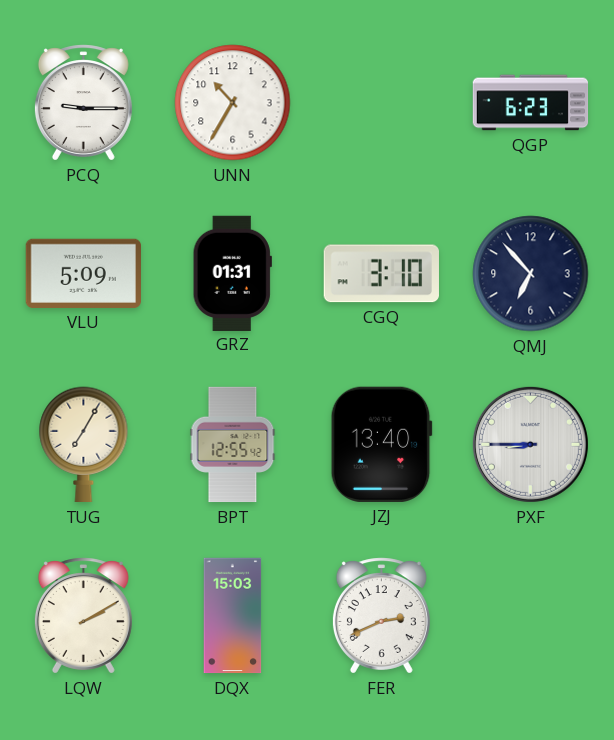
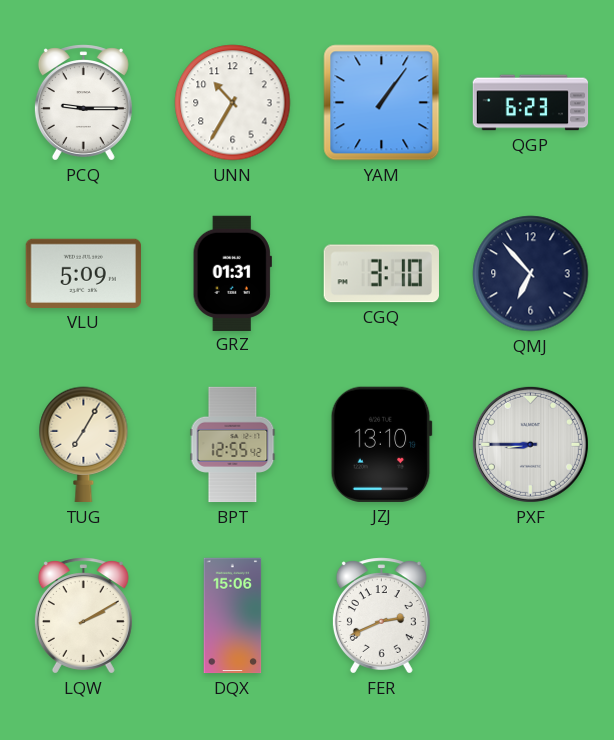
YAM: none -> 1:06 (382, 103)
JZJ: 13:40 -> 13:10 (381, 444)
DQX: 15:03 -> 15:06 (233, 616)
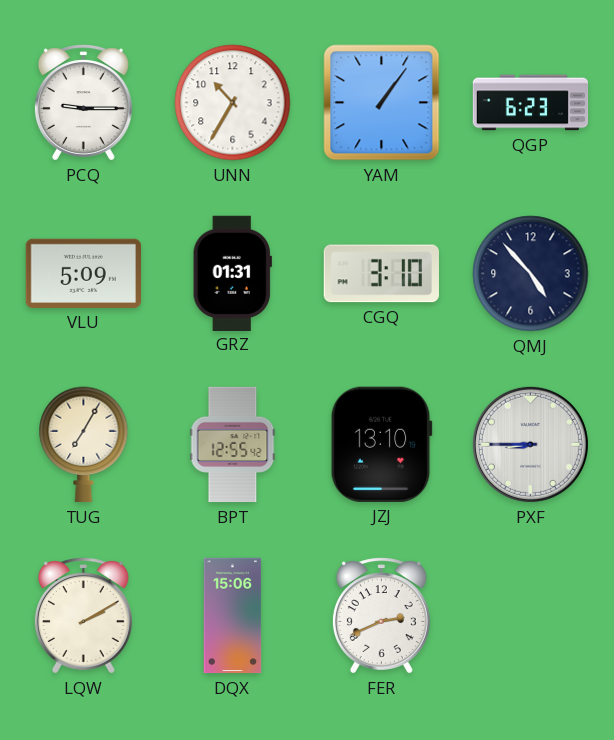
QMJ: 6:53 -> 4:53 (531, 274)
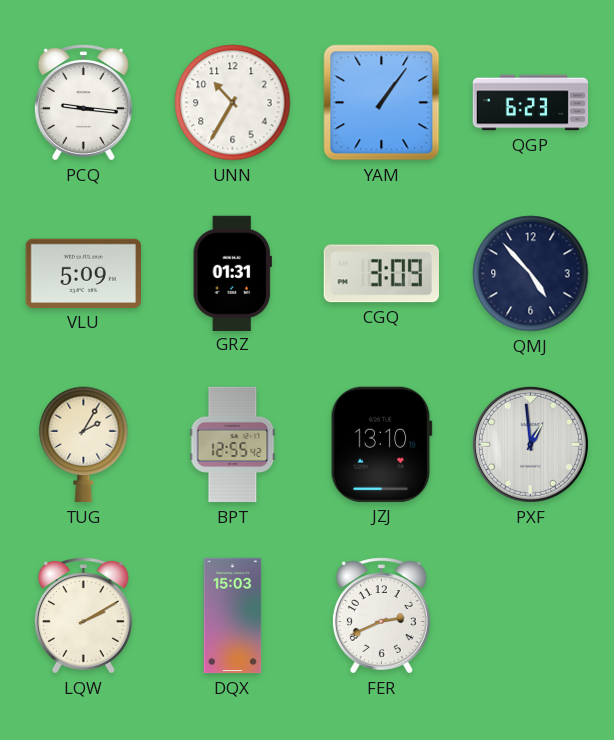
PCQ: 9:15 -> 9:16 (83, 103)
CGQ: 3:10 -> 3:09 (381, 274)
TUG: 7:05 -> 2:05 (84, 445)
PXF: 8:45 -> 12:59 (530, 444)
DQX: 15:06 -> 15:03 (233, 616)
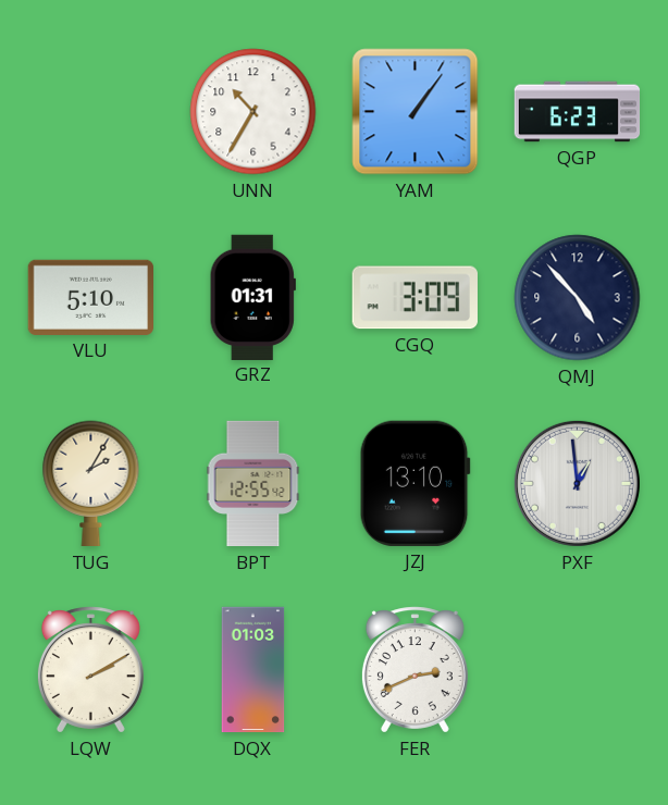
PCQ: 9:16 -> none (83, 103)
VLU: 5:09 -> 5:10 (90, 297)
DQX: 15:03 -> 01:03 (253, 670)
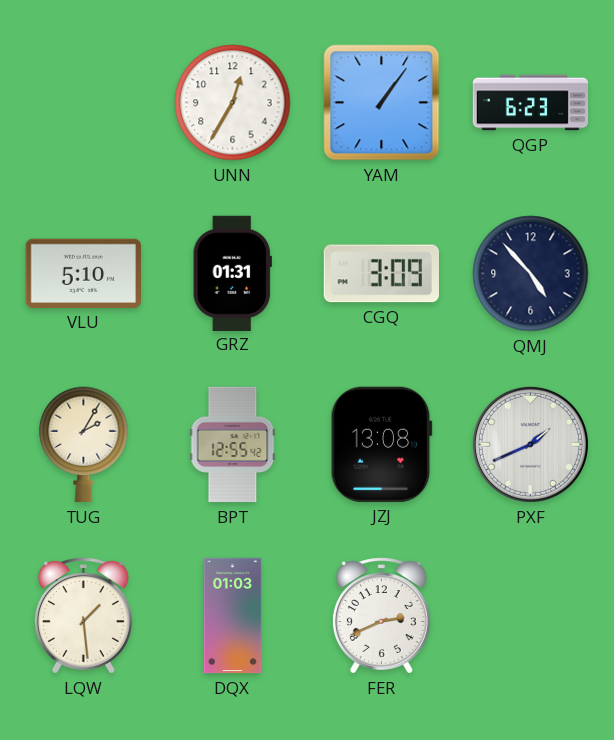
UNN: 10:35 -> 12:35 (233, 103)
JZJ: 13:10 -> 13:08 (381, 444)
PXF: 12:59 -> 1:41 (530, 444)
LQW: 2:10 -> 1:29 (83, 616)
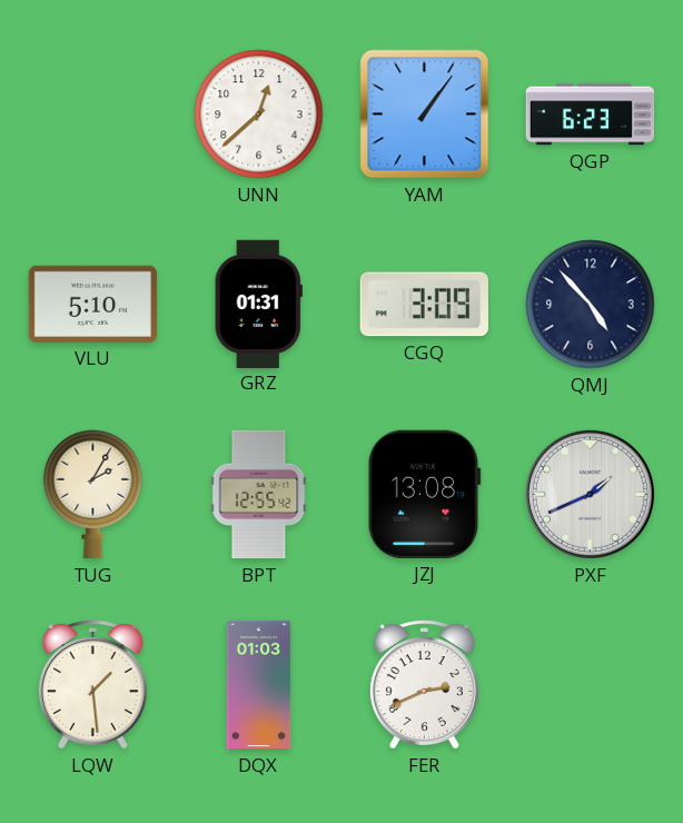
UNN: 12:35 -> 12:38 (259, 115)
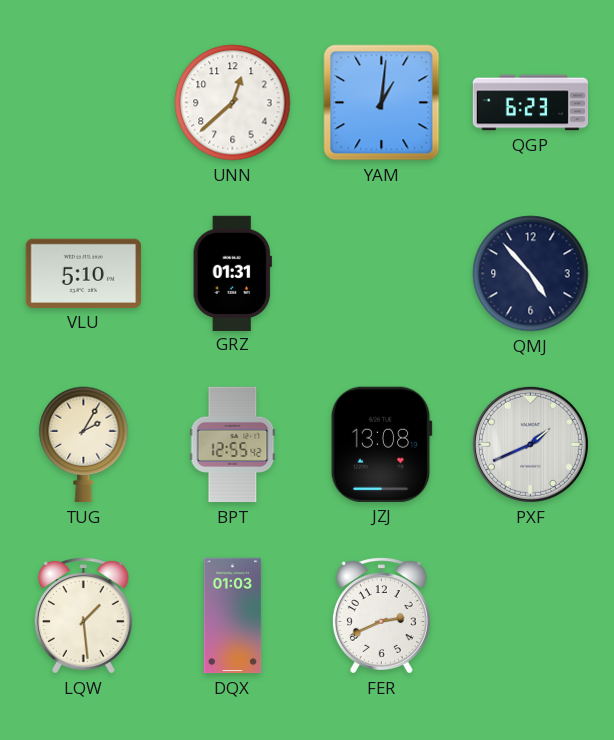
YAM: 1:06 -> 1:01 (382, 103)
CGQ: 3:09 -> none (424, 305)
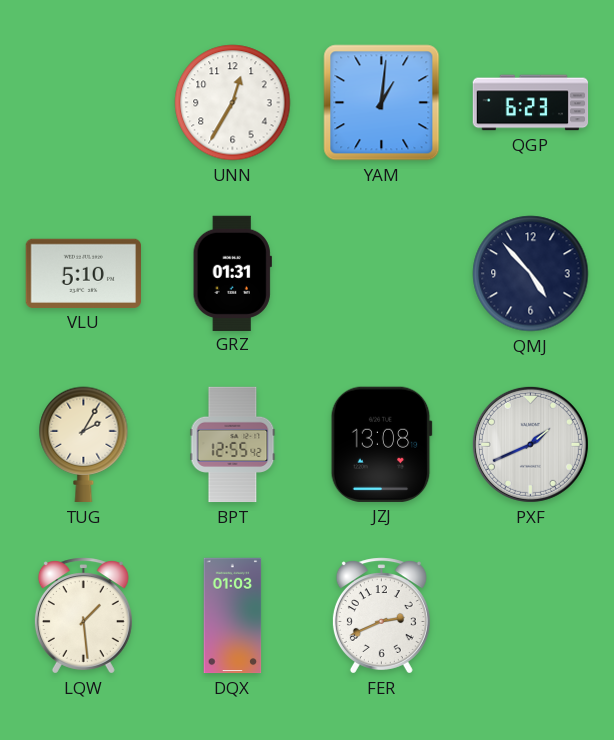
UNN: 12:38 -> 12:35 (233, 103)
